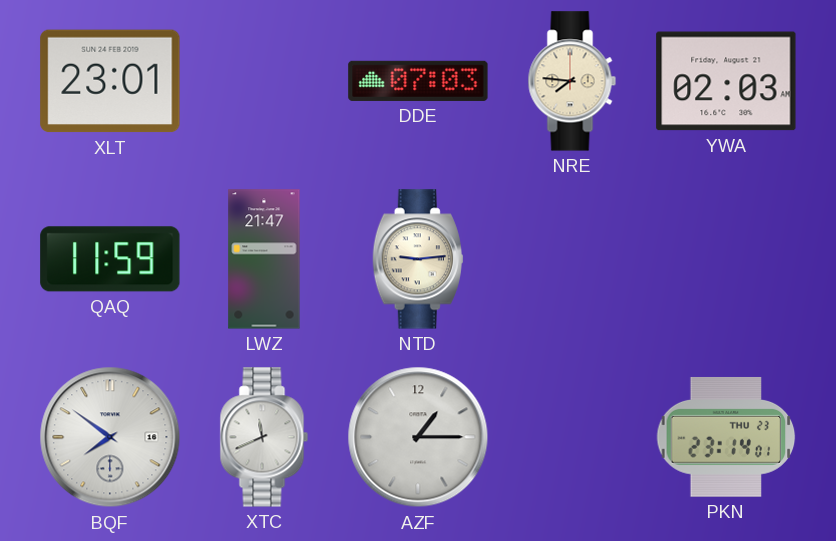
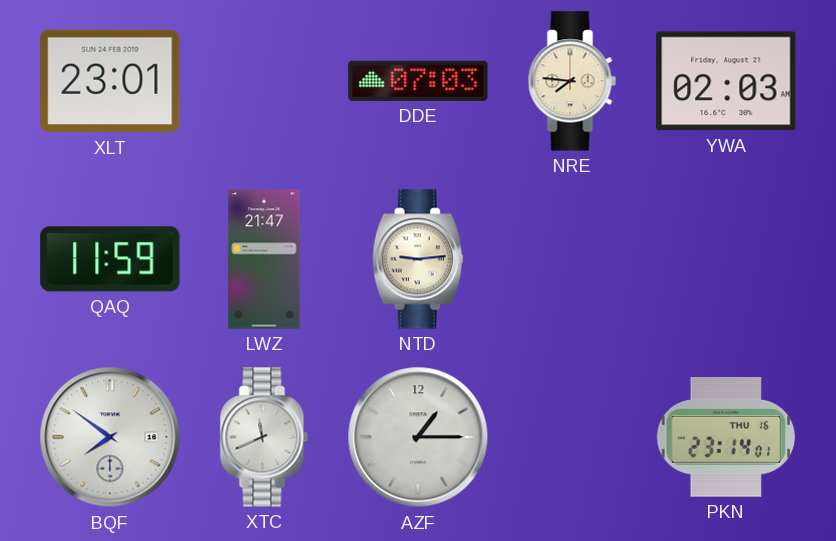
PKN date: THU 23 -> THU 16 (726, 437)
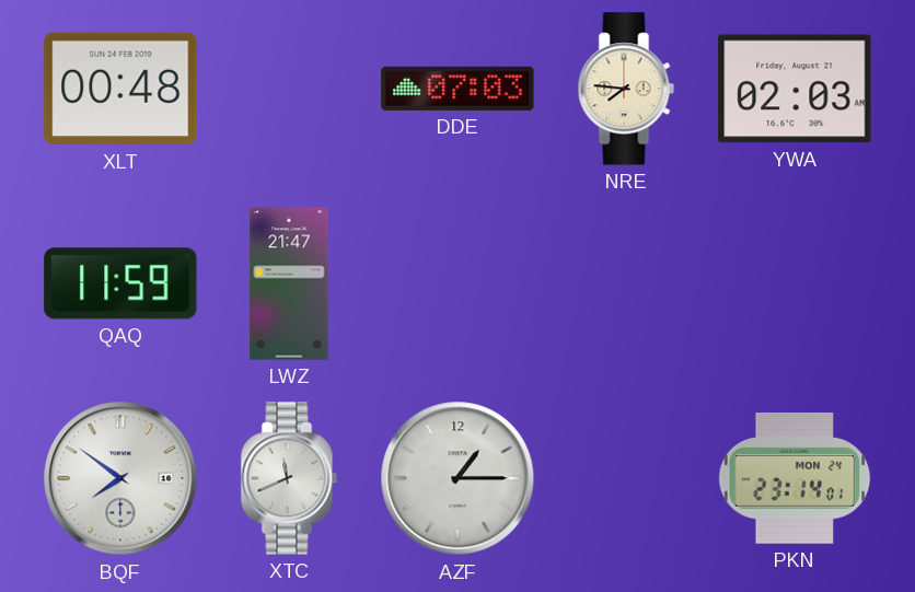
XLT: 23:01 -> 00:48 (120, 89)
NTD: 9:14 -> none (418, 259)
PKN date: THU 16 -> MON 24 (795, 478)
